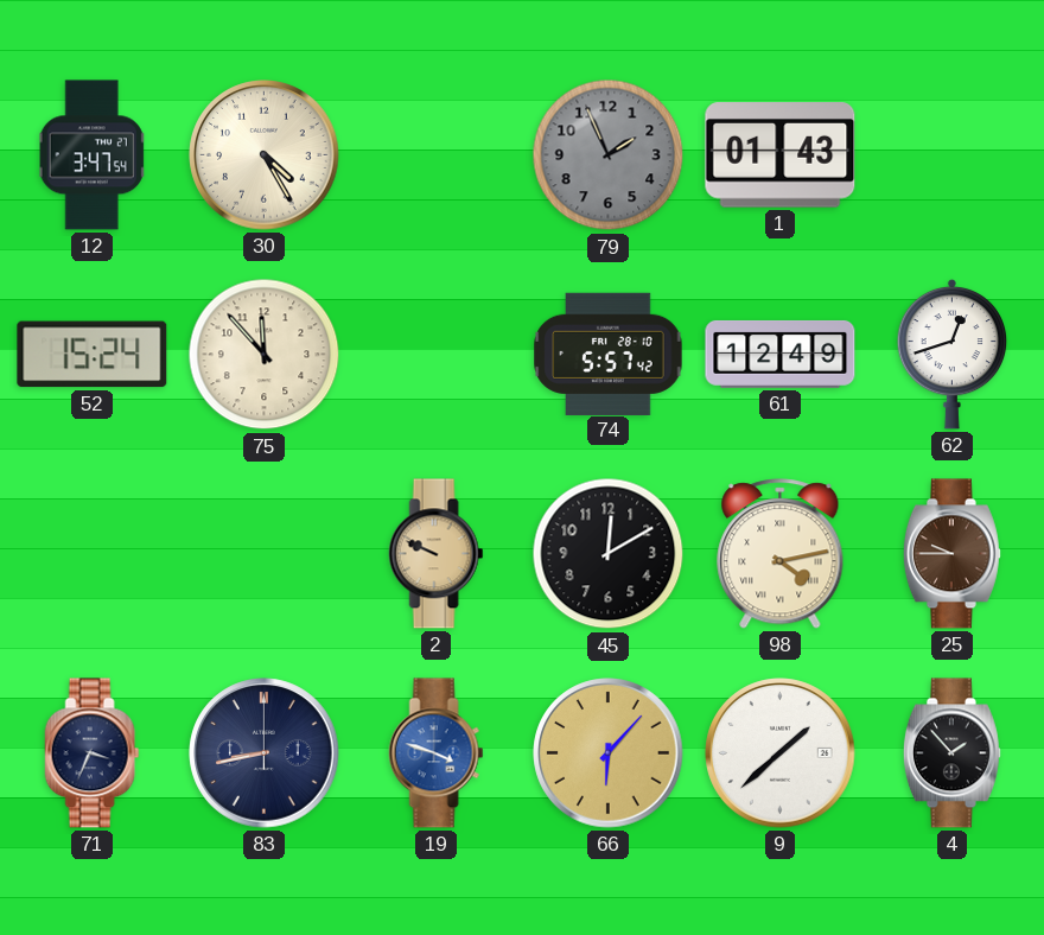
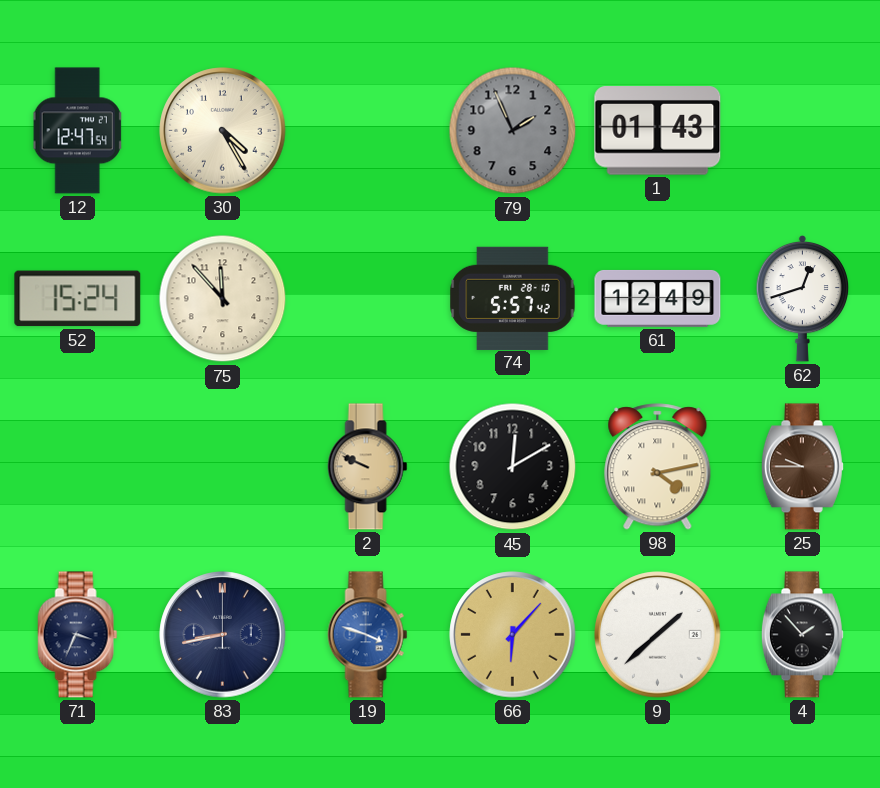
12: 3:47 -> 12:47 (78, 131)
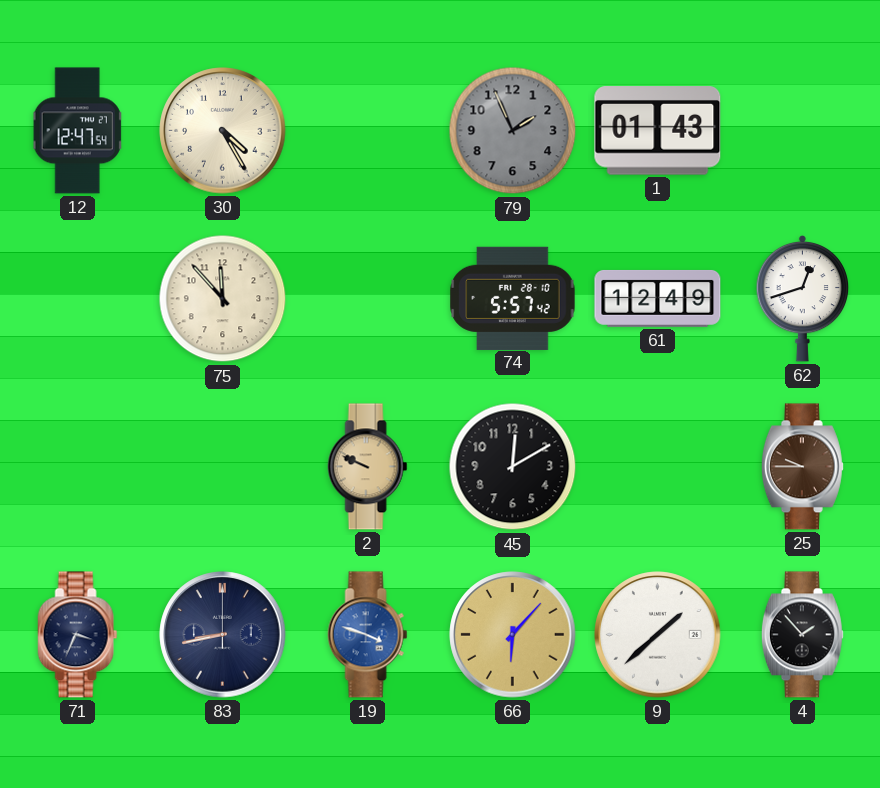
52: 15:24 -> none (78, 299)
98: 4:13 -> none (658, 467)
